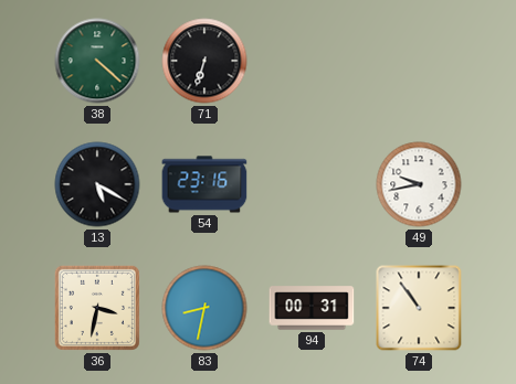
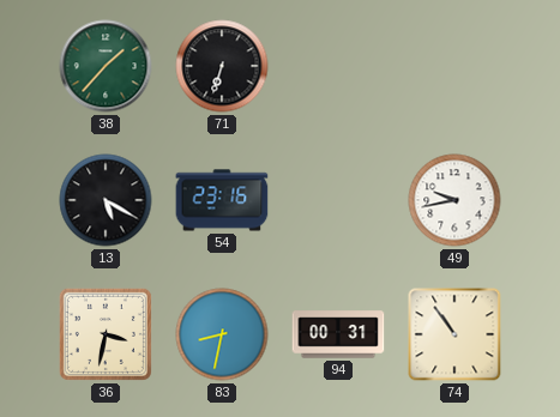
38: 4:22 -> 1:37 (106, 66)
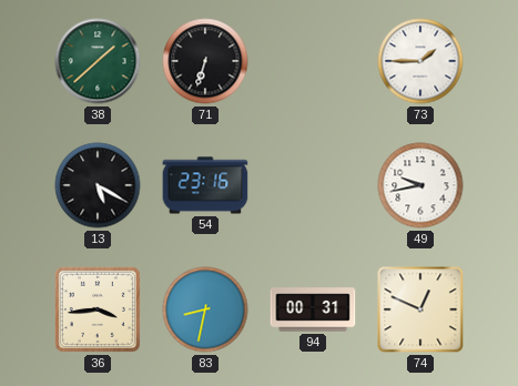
38: 1:37 -> 1:38 (98, 61)
73: none -> 1:45 (420, 61)
36: 3:32 -> 3:44 (98, 309)
74: 10:54 -> 12:49 (420, 309)
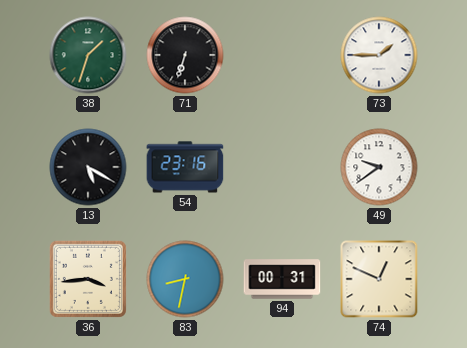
38: 1:38 -> 1:33 (88, 55)
49: 9:43 -> 9:39 (379, 167)
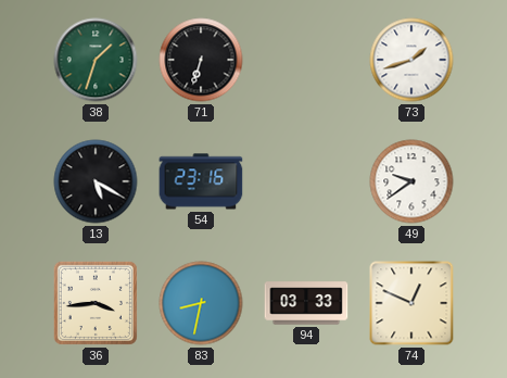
73: 1:45 -> 1:42 (411, 60)
94: 00:31 -> 03:33 (306, 303)
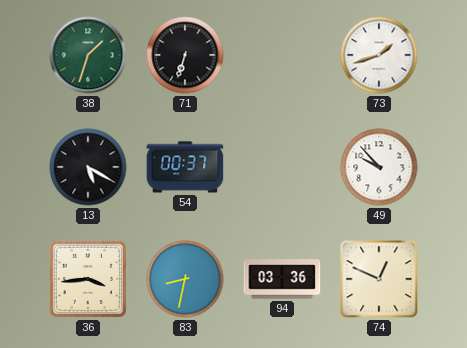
54: 23:16 -> 00:37 (185, 167)
49: 9:39 -> 9:53 (379, 167)
94: 03:33 -> 03:36 (282, 279)
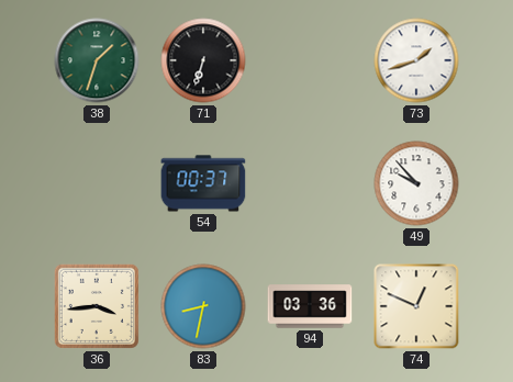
13: 5:20 -> none (88, 167)
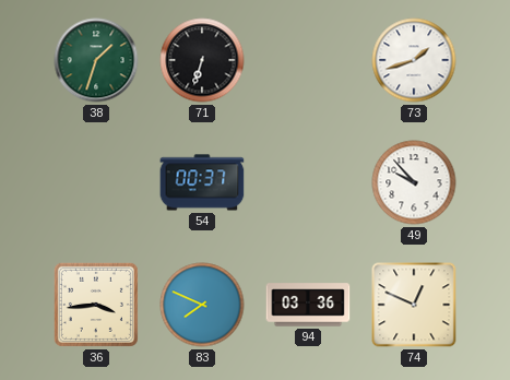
83: 8:32 -> 7:49 (202, 305)
